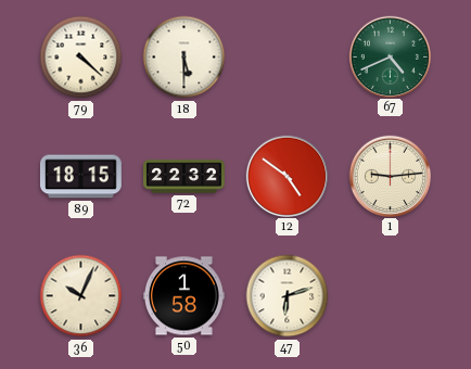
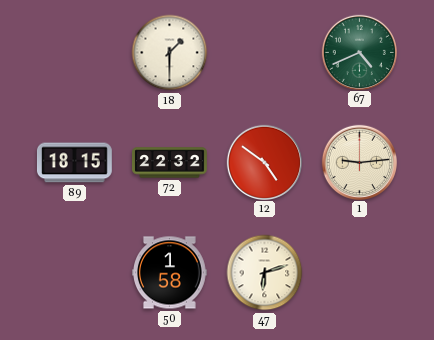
79: 4:22 -> none (81, 58)
18: 5:30 -> 1:30 (170, 53)
36: 10:04 -> none (81, 296)
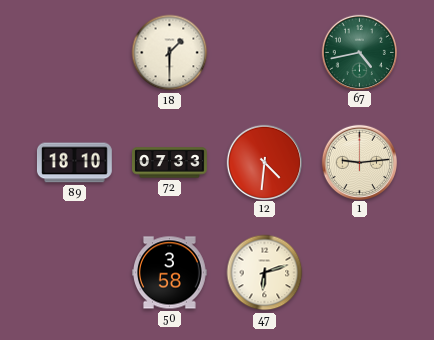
67: 4:41 -> 4:43 (359, 52)
89: 18:15 -> 18:10 (74, 163)
72: 22:32 -> 07:33 (170, 163)
12: 4:51 -> 4:31 (264, 162)
50: 1:58 -> 3:58 (170, 273)
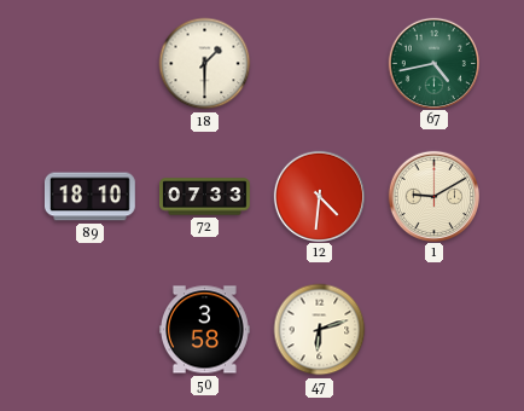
1: 9:14 -> 9:10 (433, 196)
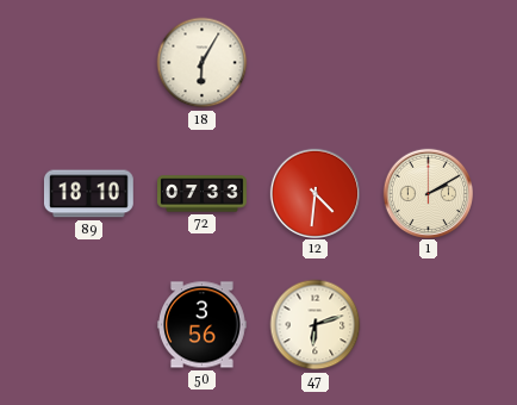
18: 1:30 -> 6:05 (203, 63)
67: 4:43 -> none (433, 63)
1: 9:10 -> 2:10 (428, 193)
50: 3:58 -> 3:56 (203, 325)
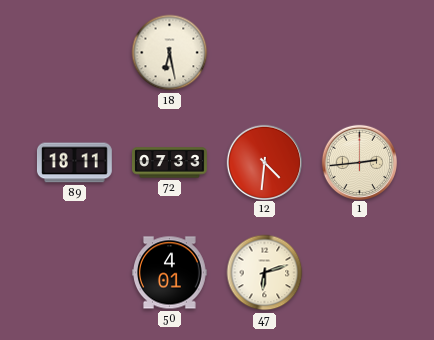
18: 6:05 -> 6:28 (170, 53)
89: 18:10 -> 18:11 (74, 163)
1: 2:10 -> 2:44 (359, 162)
50: 3:56 -> 4:01 (170, 273)
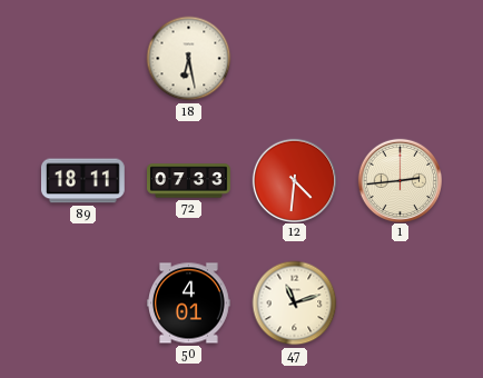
47: 6:12 -> 11:12 (295, 304)
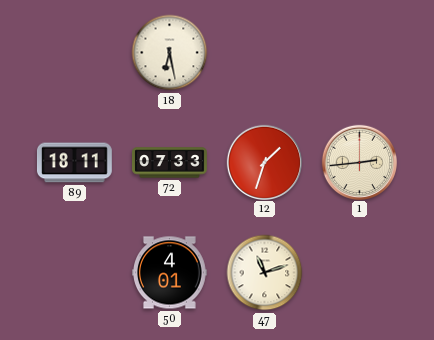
12: 4:31 -> 1:33 (264, 162)
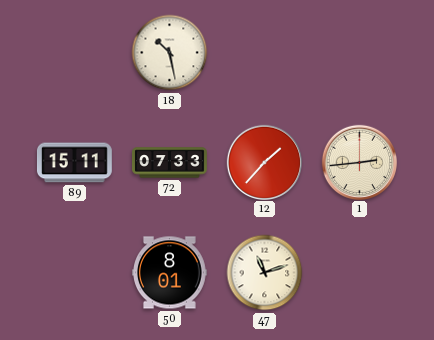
18: 6:28 -> 10:28 (170, 53)
89: 18:11 -> 15:11 (74, 163)
12: 1:33 -> 1:37 (264, 162)
50: 4:01 -> 8:01 (170, 273)
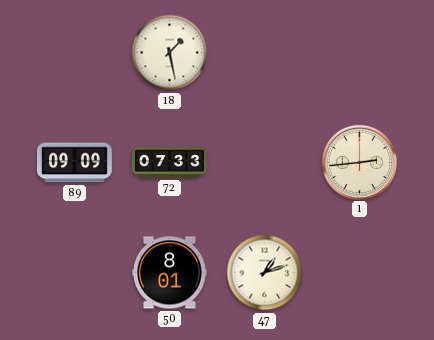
18: 10:28 -> 1:28 (170, 53)
89: 15:11 -> 09:09 (74, 163)
12: 1:37 -> none (264, 162)
47: 11:12 -> 1:12 (265, 273)
